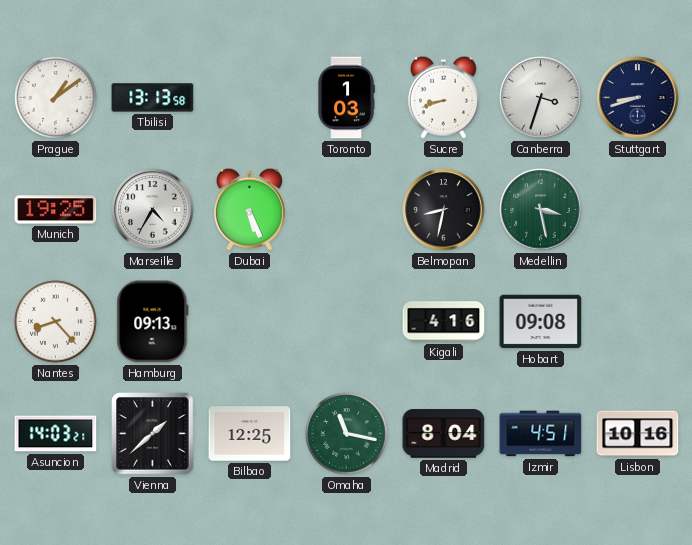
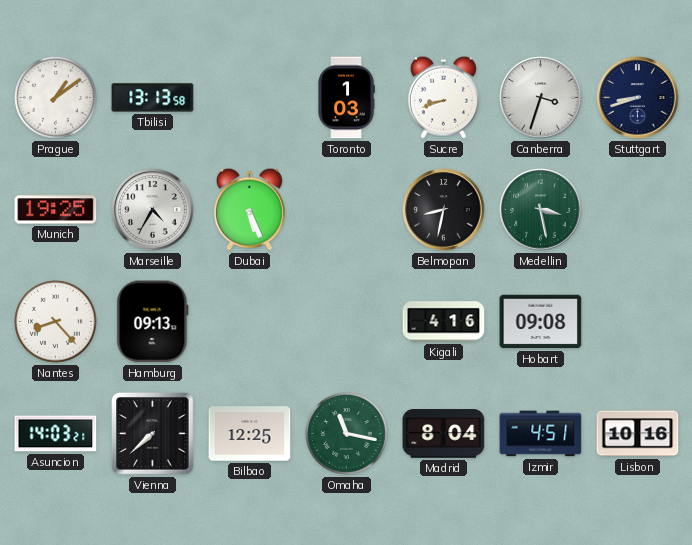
Vienna: 1:38 -> 7:38 (153, 434)
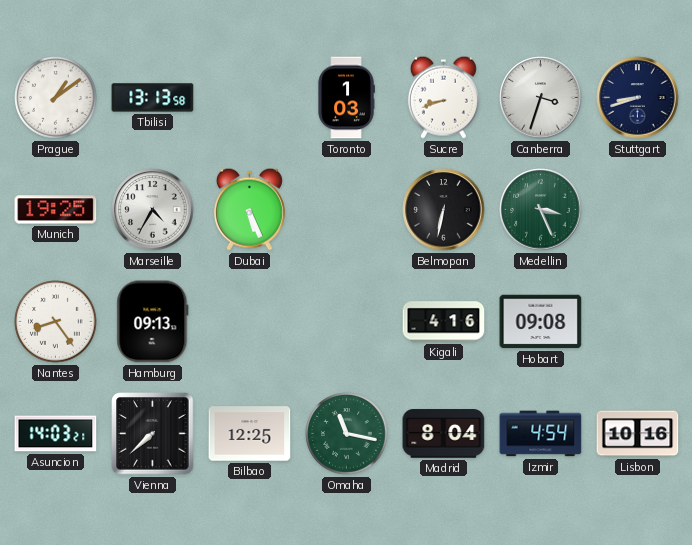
Belmopan: 8:32 -> 6:32 (444, 210)
Medellin: 3:28 -> 3:26 (541, 210)
Nantes: 8:23 -> 8:24 (56, 322)
Izmir: 4:51 -> 4:54 (541, 434)
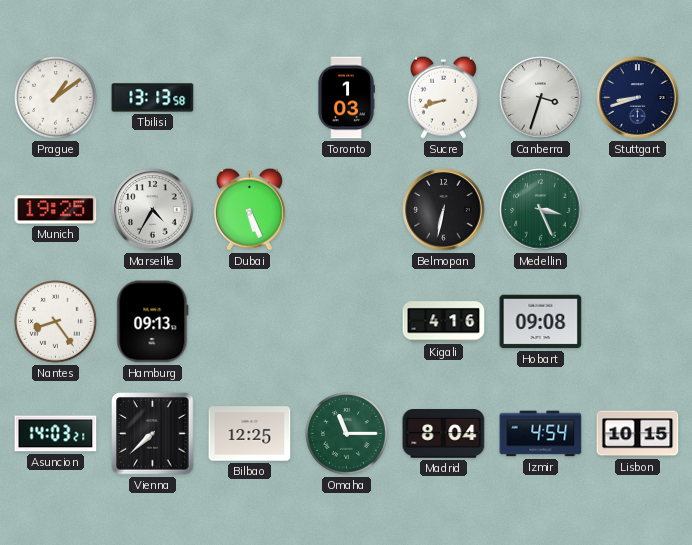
Omaha: 11:17 -> 11:15 (347, 434)
Lisbon: 10:16 -> 10:15 (638, 434)
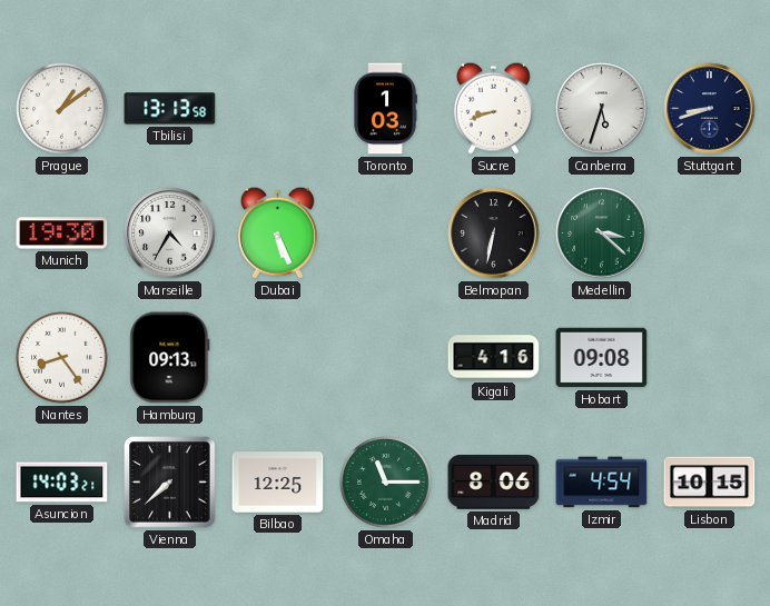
Canberra: 3:33 -> 5:33 (602, 109)
Munich: 19:25 -> 19:30 (62, 234)
Medellin: 3:26 -> 3:22 (602, 234)
Madrid: 8:04 -> 8:06 (494, 483)
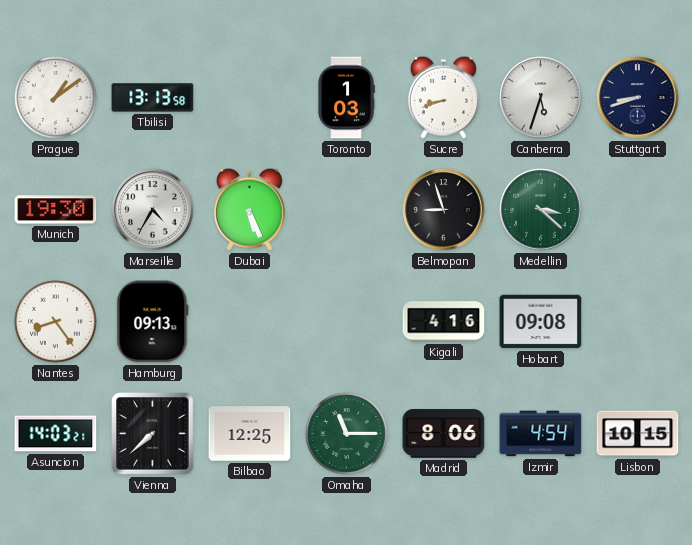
Belmopan: 6:32 -> 8:57 (444, 210)
